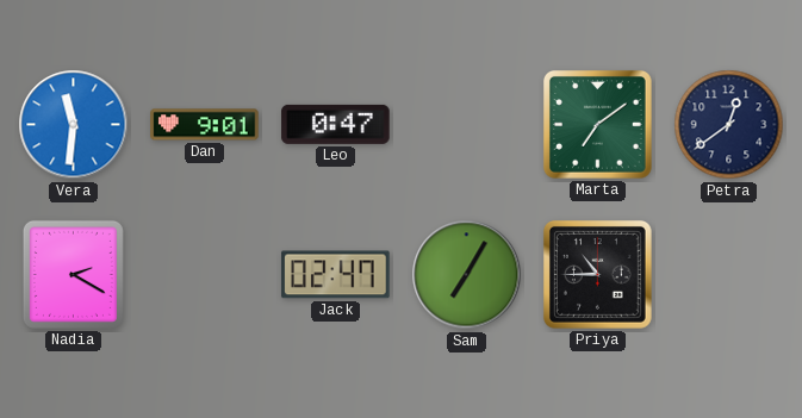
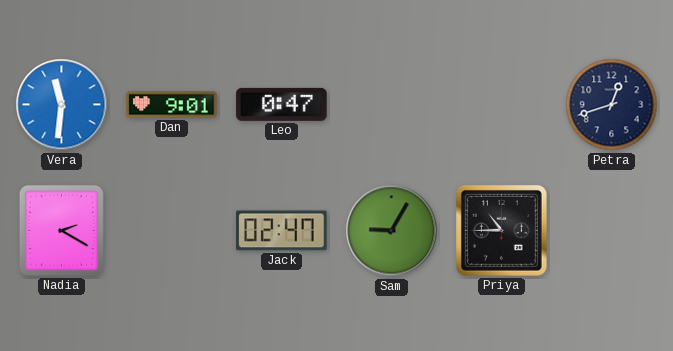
Marta: 7:09 -> none (597, 124)
Petra: 12:39 -> 12:42 (612, 105)
Sam: 7:05 -> 9:05 (392, 231)
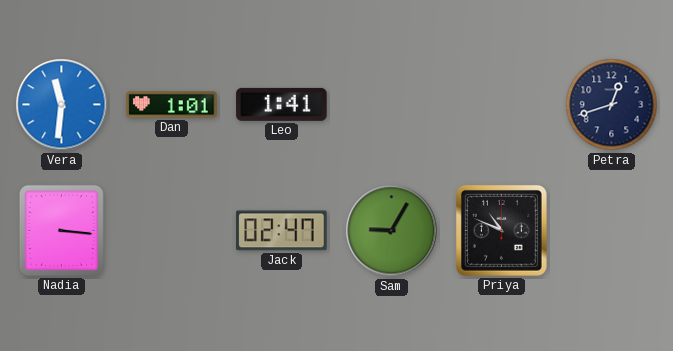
Dan: 9:01 -> 1:01 (172, 105)
Leo: 0:47 -> 1:41 (282, 104)
Nadia: 2:20 -> 3:16 (61, 230)
Priya: 10:45 -> 10:49 (501, 230)
